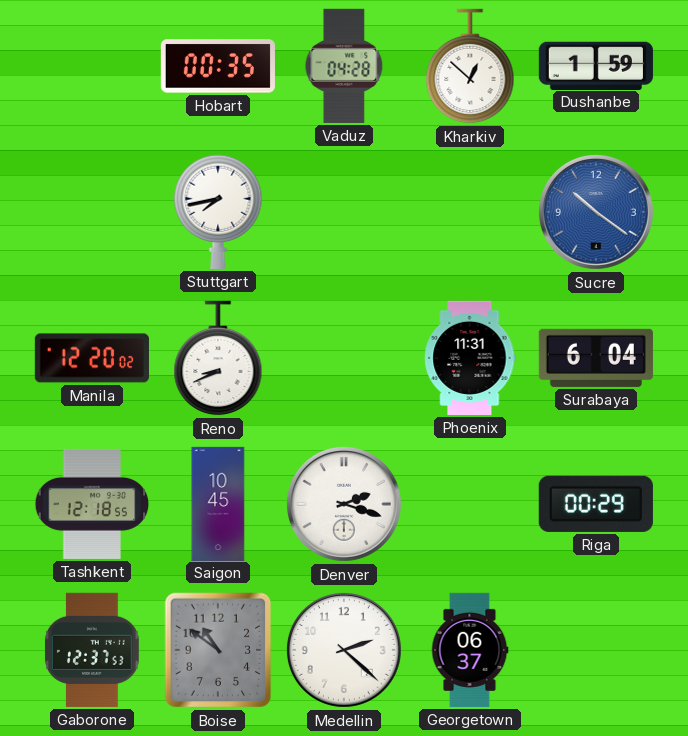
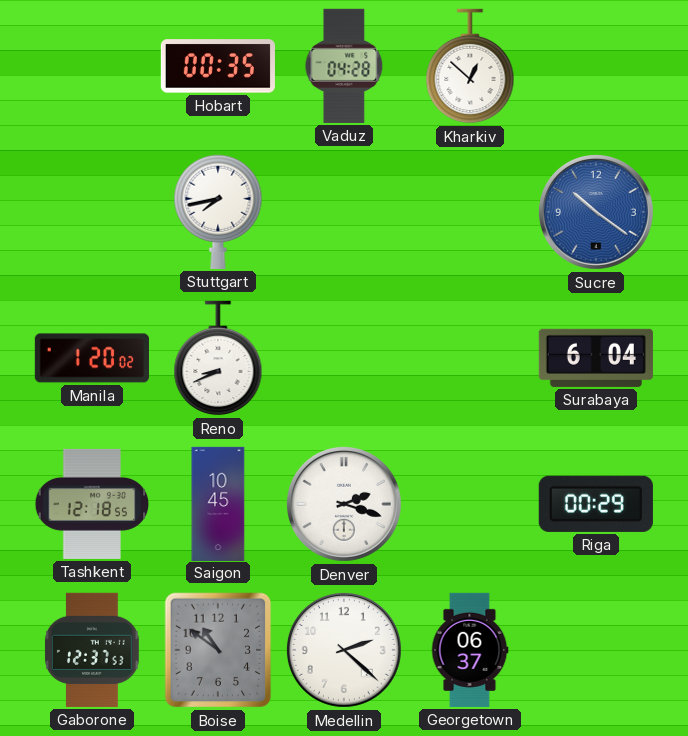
Dushanbe: 1:59 -> none (596, 65)
Manila: 12:20 -> 1:20 (92, 358)
Phoenix: 11:31 -> none (470, 358)
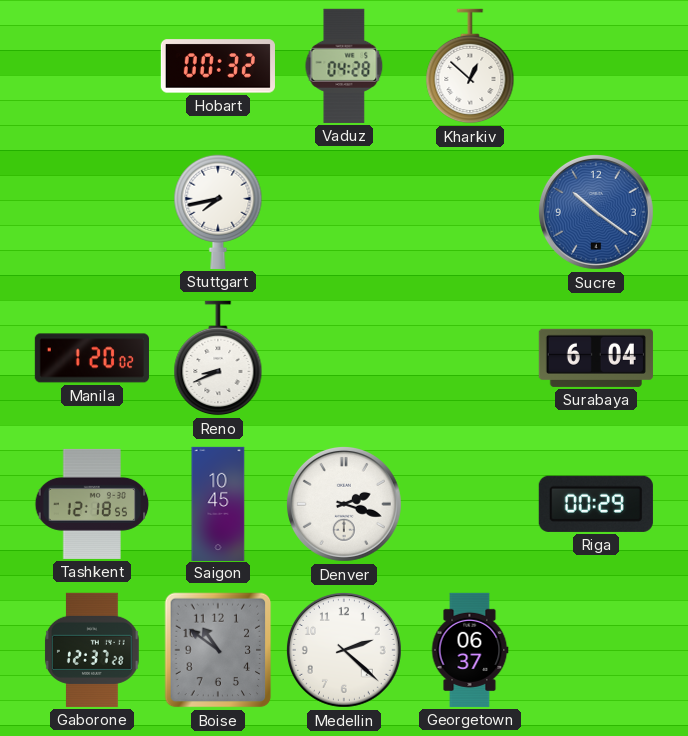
Hobart: 00:35 -> 00:32 (218, 66)
Gaborone: 12:37:53 -> 12:37:28 (92, 650)
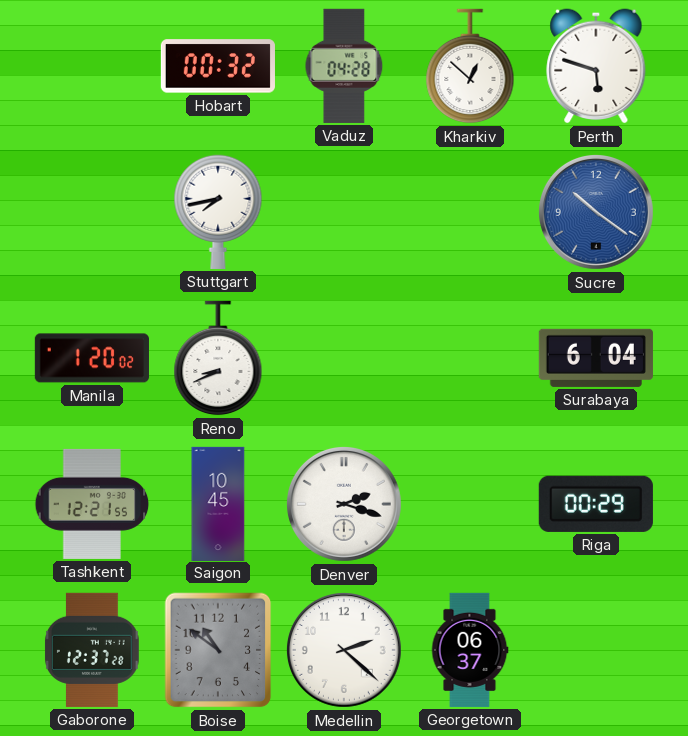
Perth: none -> 5:48 (596, 66)
Tashkent: 12:18 -> 12:21 (92, 504)
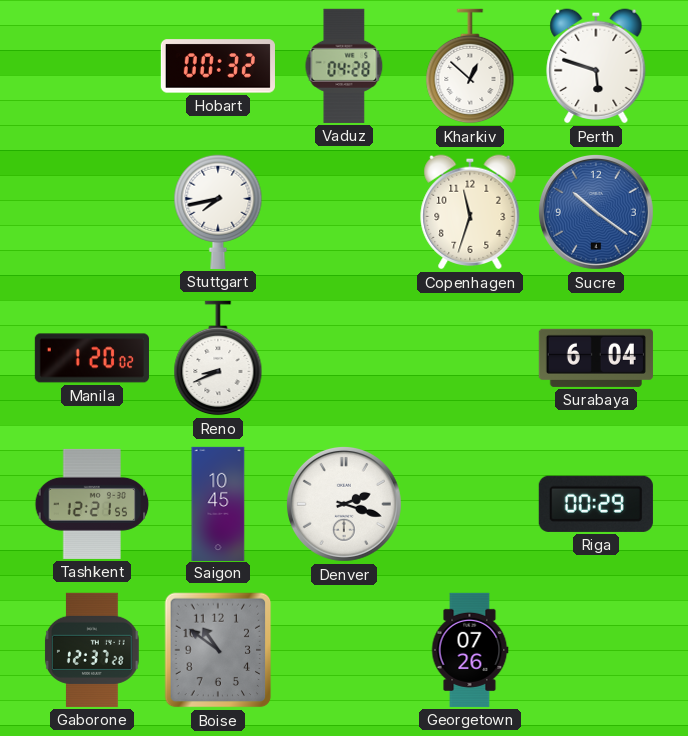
Copenhagen: none -> 11:33 (470, 212)
Medellin: 2:22 -> none (344, 650)
Georgetown: 06:37 -> 07:26 (470, 650)
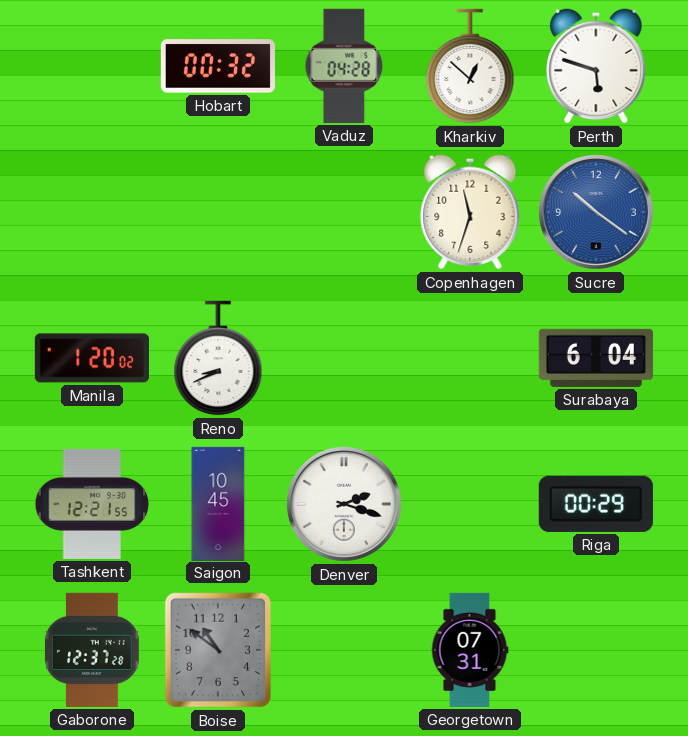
Stuttgart: 7:43 -> none (218, 212)
Georgetown: 07:26 -> 07:31 (470, 650)
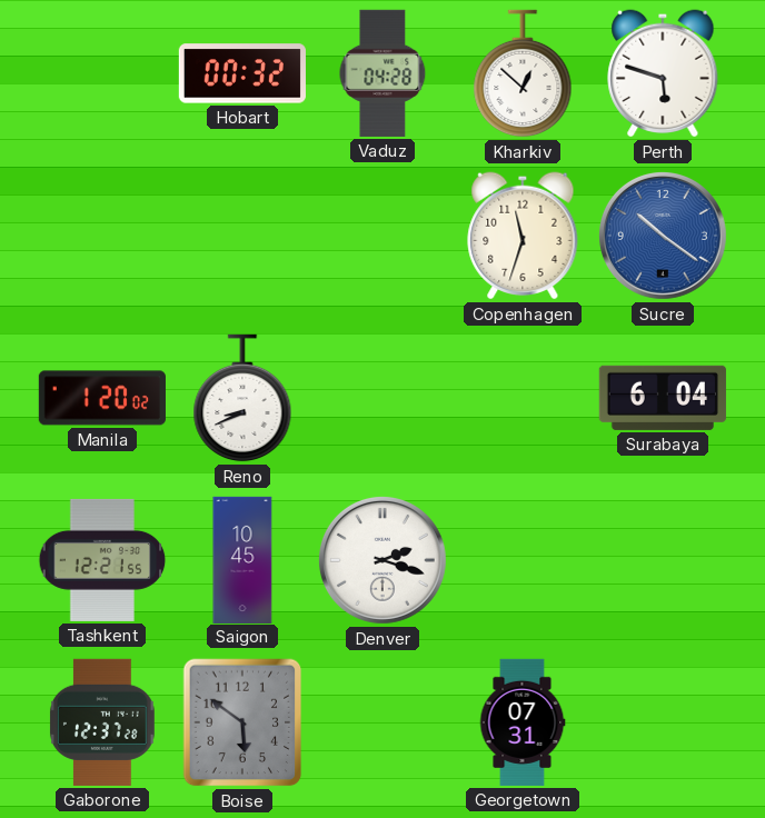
Riga: 00:29 -> none (596, 504)
Boise: 10:51 -> 5:51 (242, 722)
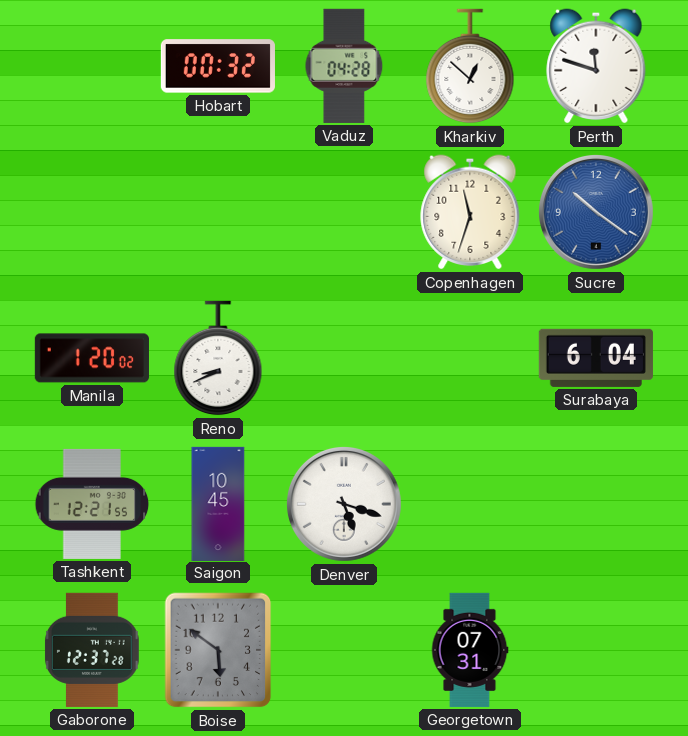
Perth: 5:48 -> 11:48 (596, 66)
Denver: 2:18 -> 5:18 (344, 504)
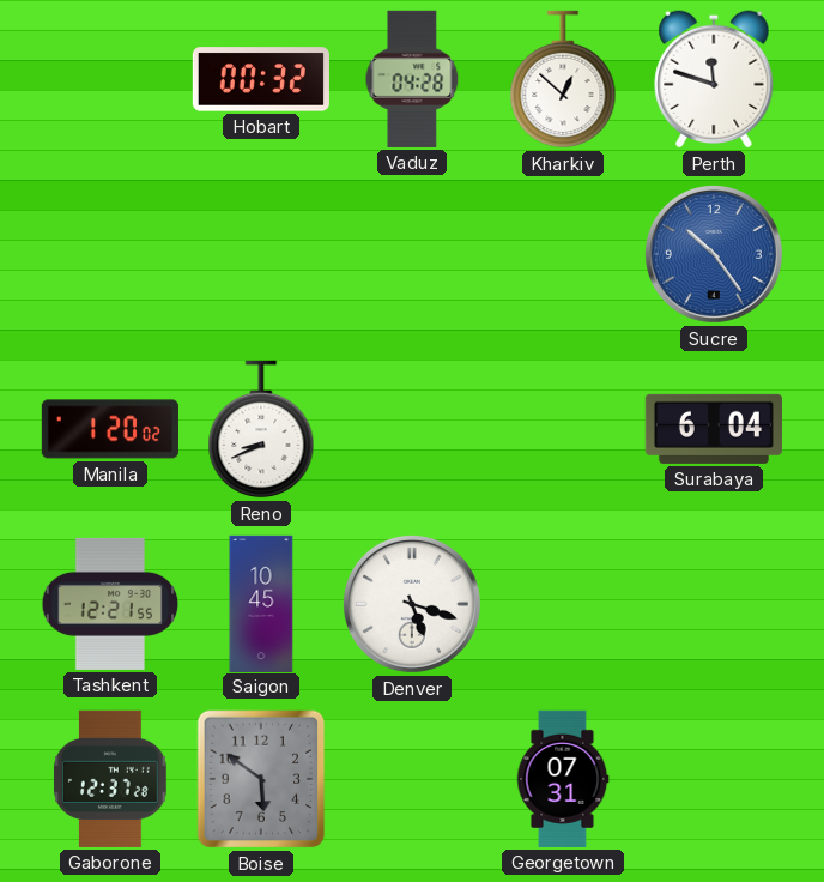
Copenhagen: 11:33 -> none (470, 212)
Sucre: 10:21 -> 10:24 (714, 254)
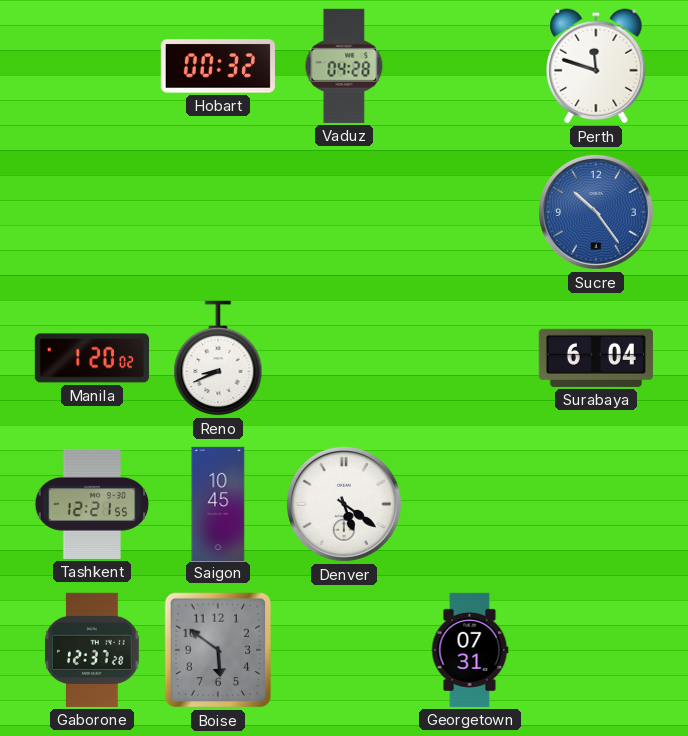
Kharkiv: 12:52 -> none (563, 79)
Denver: 5:18 -> 5:21 (344, 504)
